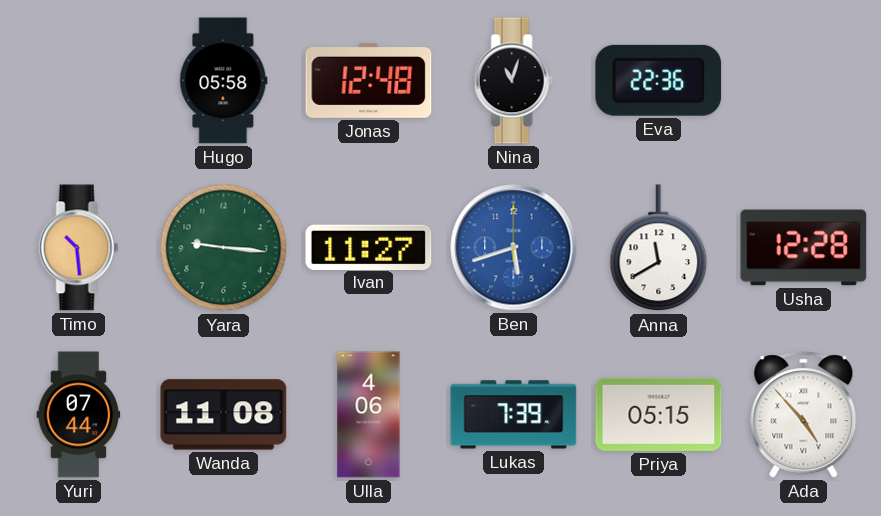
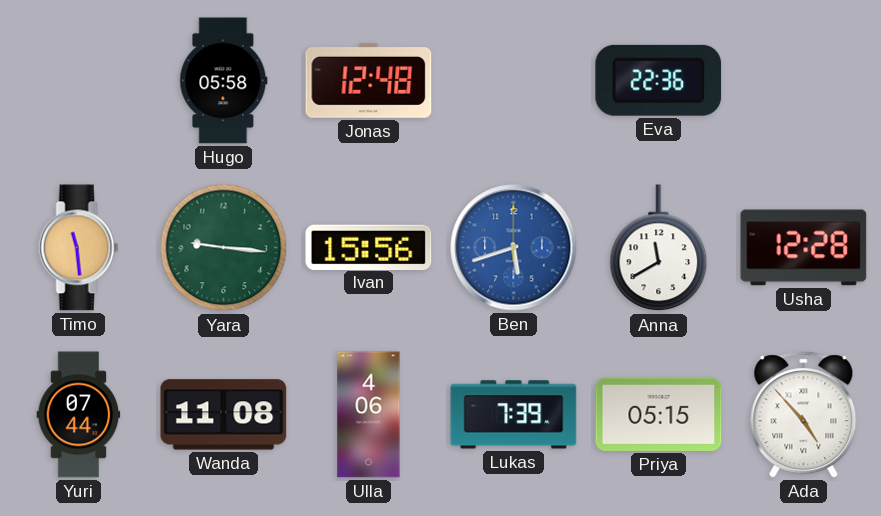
Nina: 11:03 -> none (514, 81)
Timo: 10:29 -> 11:29 (79, 248)
Ivan: 11:27 -> 15:56 (369, 247)
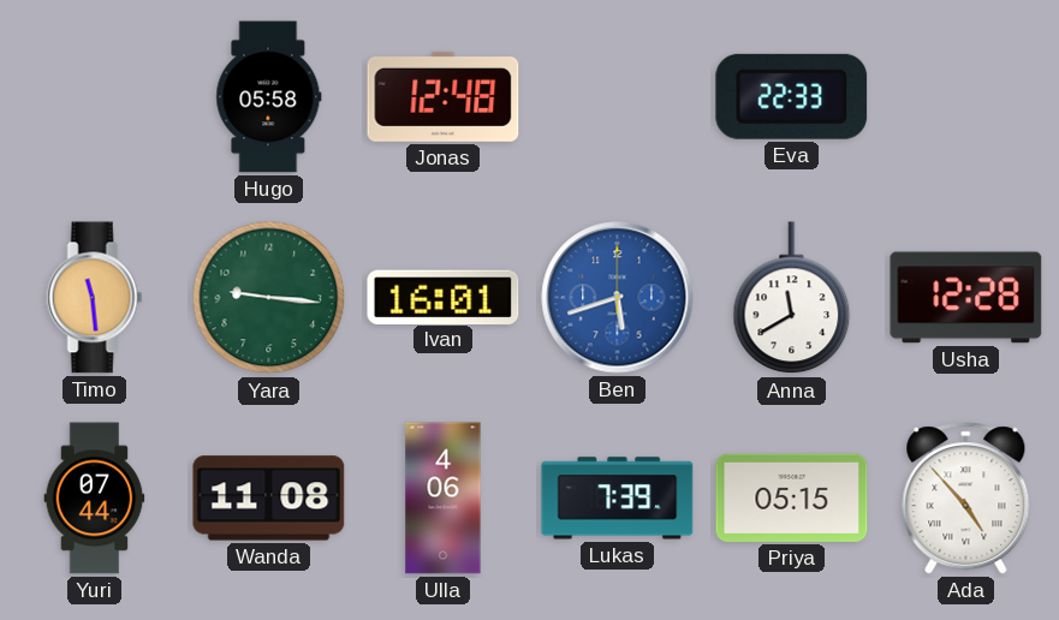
Eva: 22:36 -> 22:33 (792, 96)
Ivan: 15:56 -> 16:01 (444, 297)
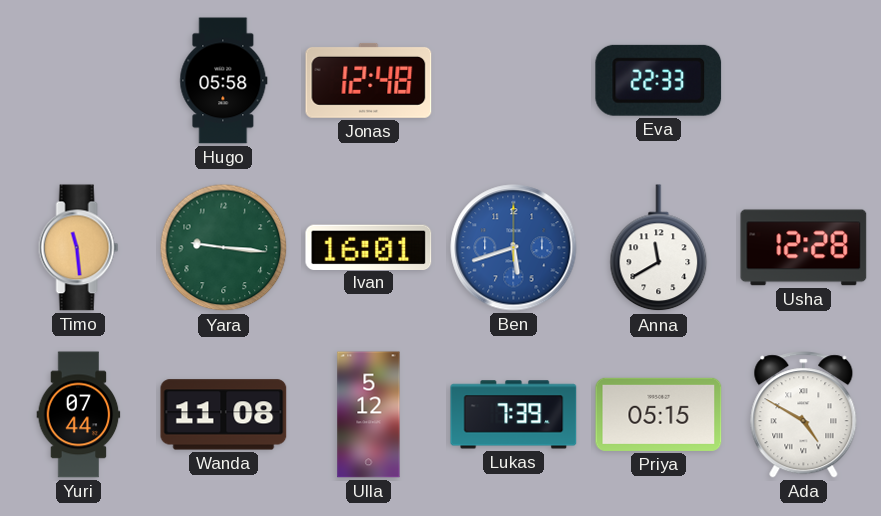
Ulla: 4:06 -> 5:12 (369, 415)
Ada: 4:53 -> 4:50 (804, 415)
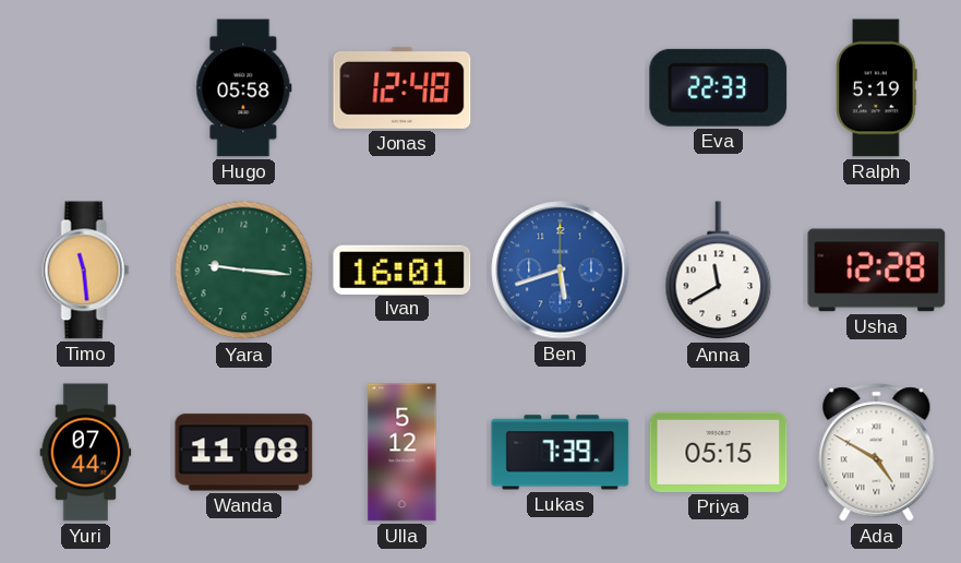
Ralph: none -> 5:19 (877, 88)
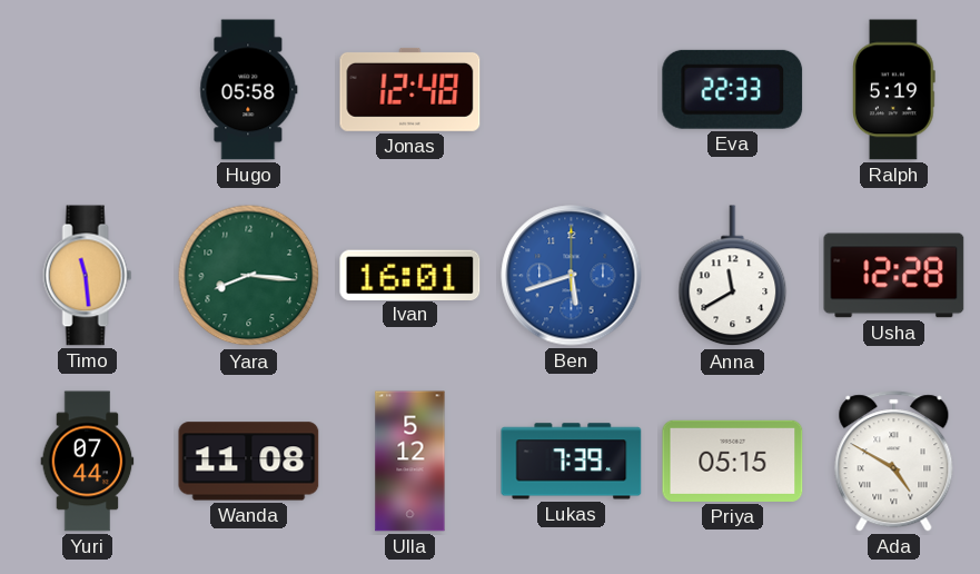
Yara: 9:16 -> 8:16 (249, 276)
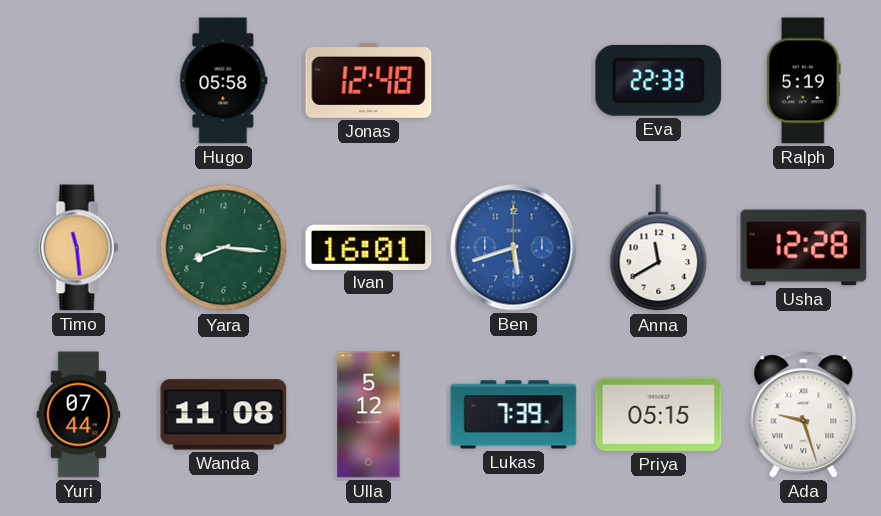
Ada: 4:50 -> 9:27 (804, 415)
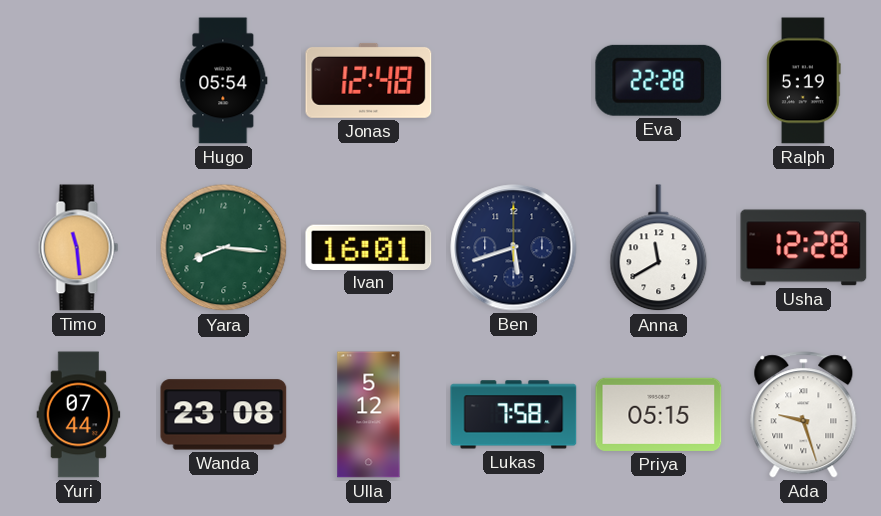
Hugo: 05:58 -> 05:54 (224, 81)
Eva: 22:33 -> 22:28 (659, 80)
Ben dial: blue -> navy (514, 248)
Wanda: 11:08 -> 23:08 (224, 415)
Lukas: 7:39 -> 7:58 (514, 415)
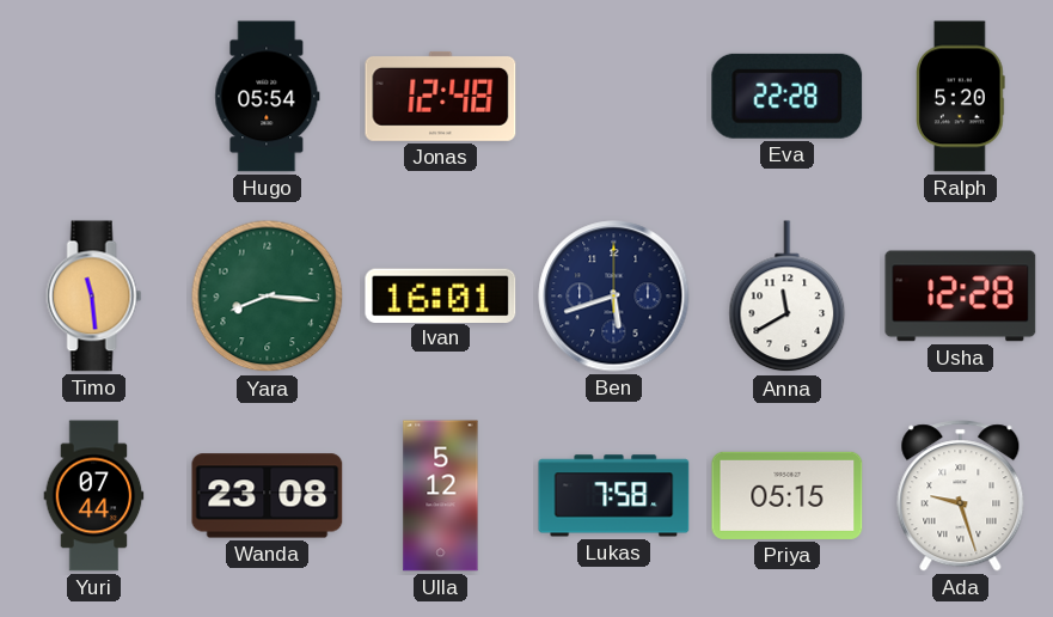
Ralph: 5:19 -> 5:20 (961, 97)
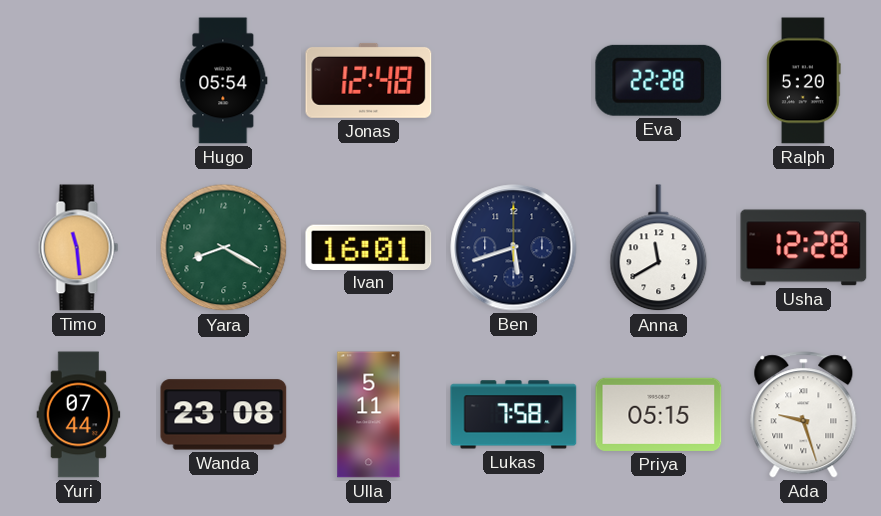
Yara: 8:16 -> 8:20 (224, 248)
Ulla: 5:12 -> 5:11 (369, 415)
